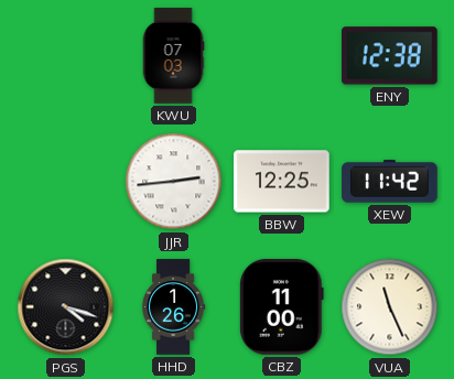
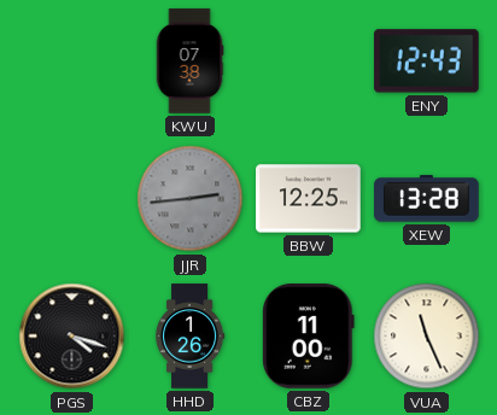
KWU: 07:03 -> 07:38 (189, 62)
ENY: 12:38 -> 12:43 (427, 62)
JJR dial: white -> grey (191, 199)
XEW: 11:42 -> 13:28 (427, 199)
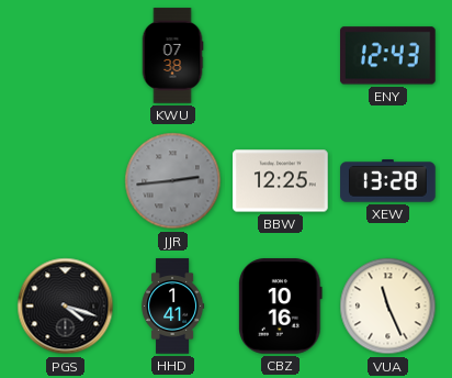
HHD: 1:26 -> 1:41 (172, 307)
CBZ: 11:00 -> 10:16 (281, 307)
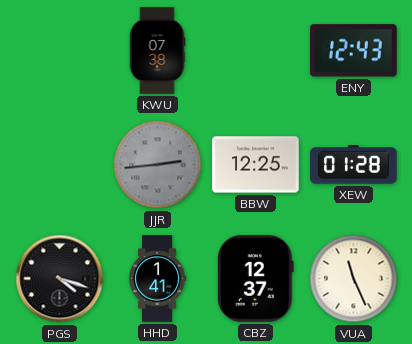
XEW: 13:28 -> 01:28 (354, 165)
CBZ: 10:16 -> 12:37 (256, 279)
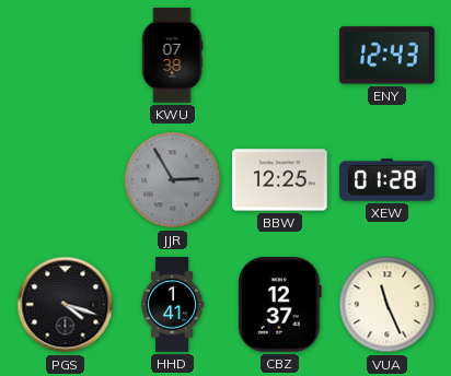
JJR: 2:44 -> 2:55 (173, 180)
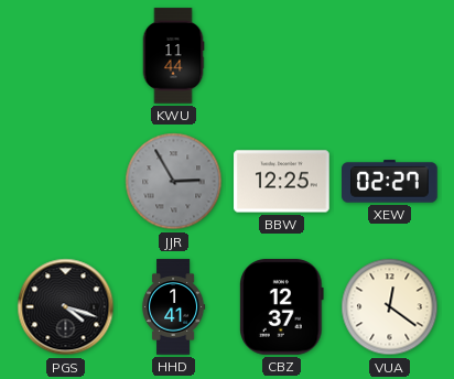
KWU: 07:38 -> 11:44 (173, 56)
ENY: 12:43 -> none (388, 56)
XEW: 01:28 -> 02:27 (390, 182)
VUA: 11:26 -> 12:21 (390, 307)
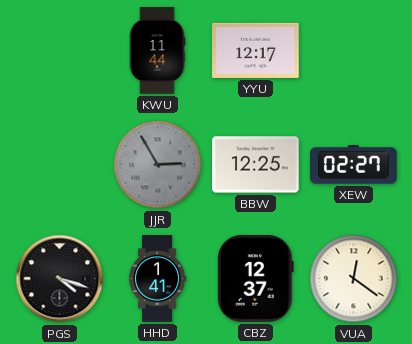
YYU: none -> 12:17 (256, 50)
